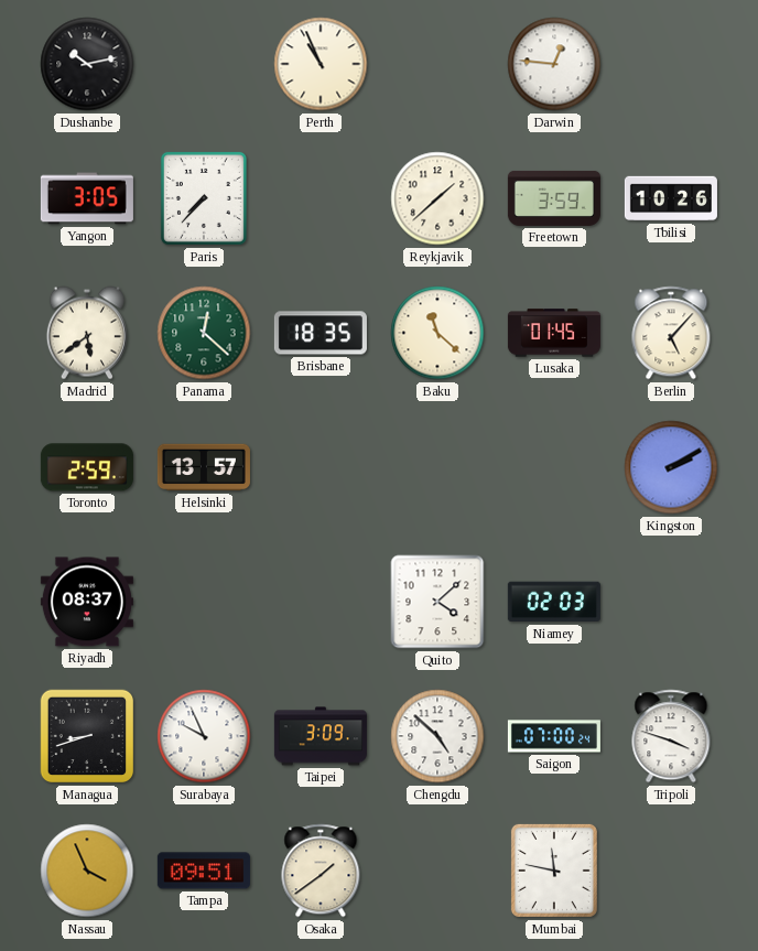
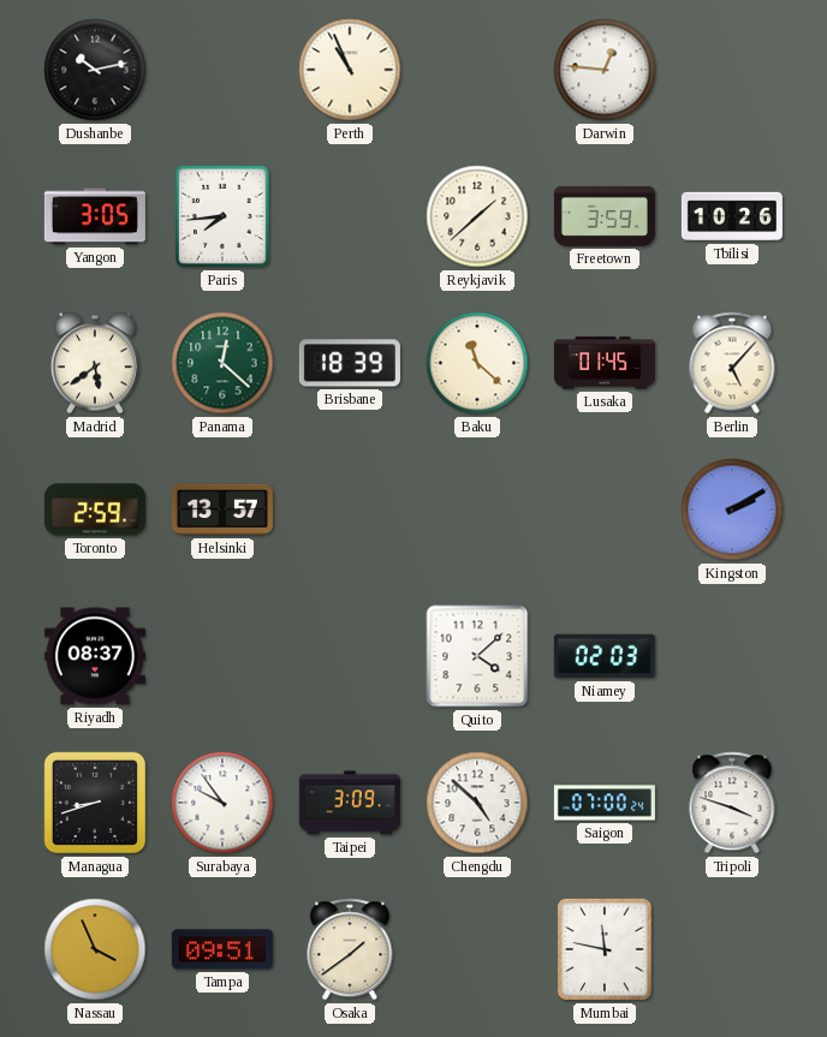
Paris: 7:37 -> 7:44 (222, 216)
Brisbane: 18:35 -> 18:39 (350, 363)
Surabaya: 9:56 -> 9:54 (222, 803)
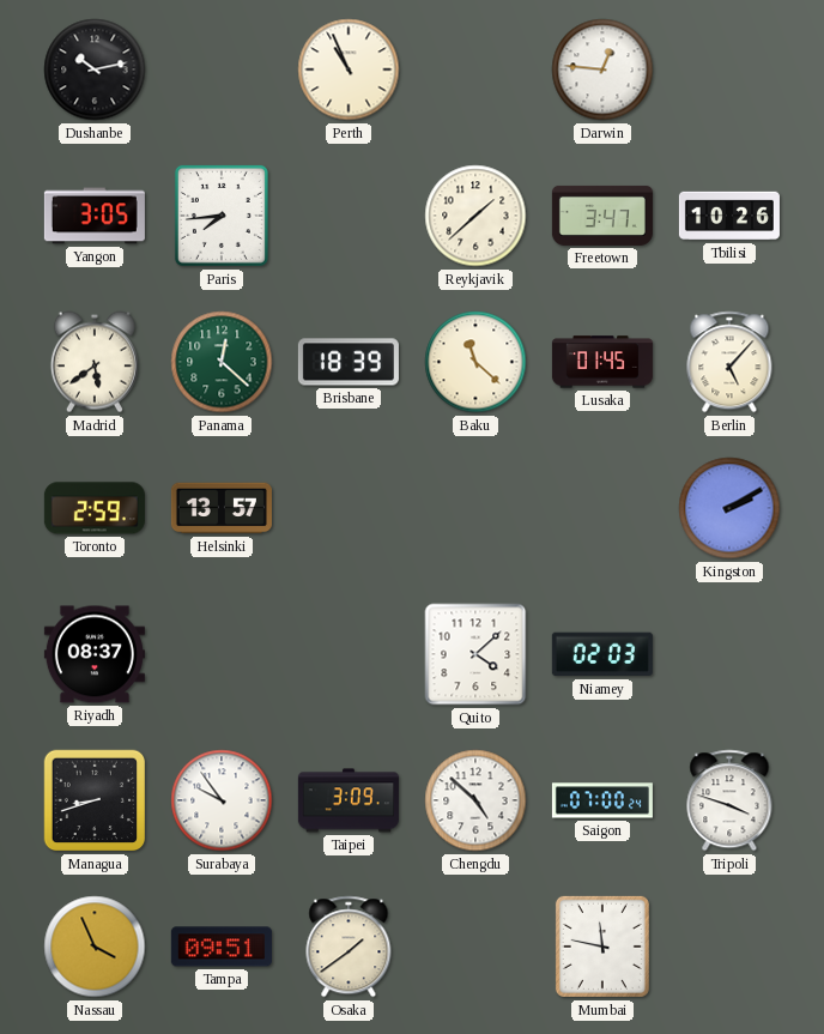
Freetown: 3:59 -> 3:47 (602, 216)
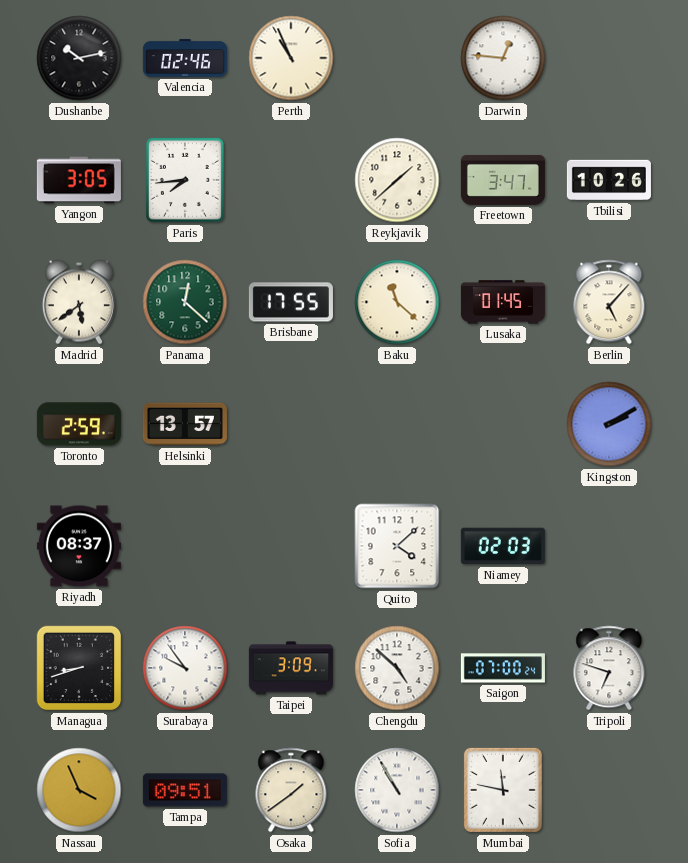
Valencia: none -> 02:46 (185, 58)
Brisbane: 18:39 -> 17:55 (291, 302)
Tripoli: 3:48 -> 6:48 (609, 668)
Sofia: none -> 10:55 (397, 790)
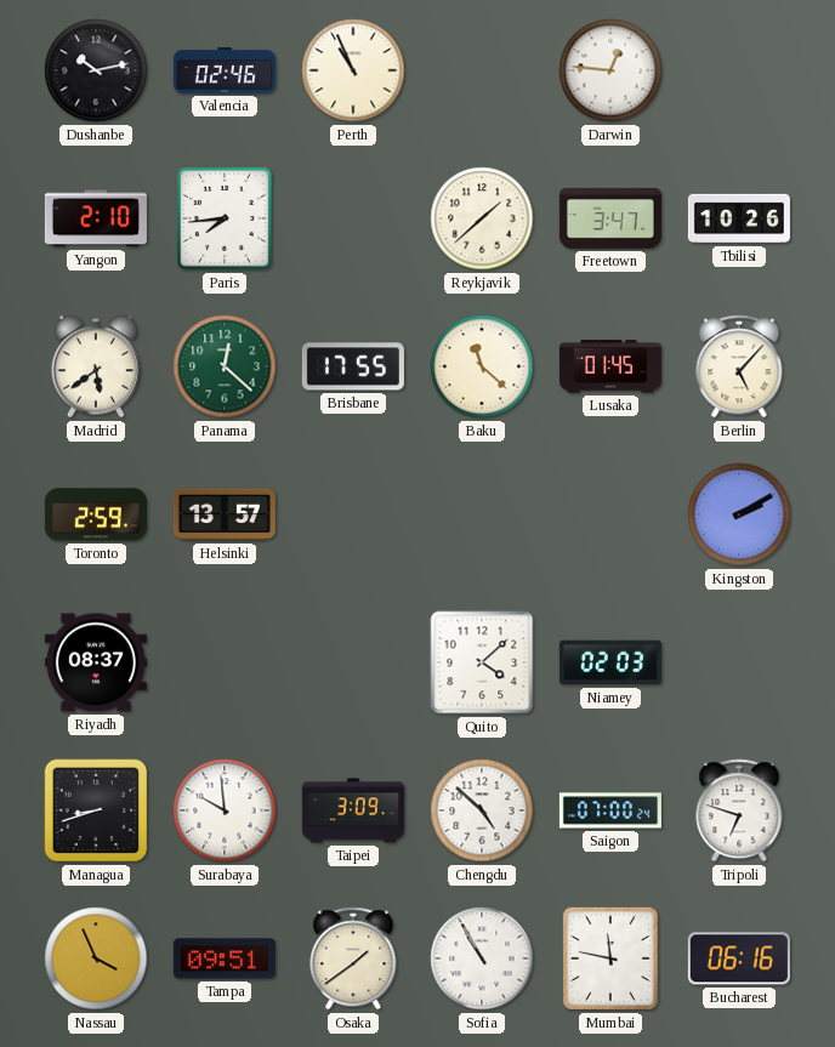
Yangon: 3:05 -> 2:10 (96, 218)
Surabaya: 9:54 -> 9:59 (225, 810)
Bucharest: none -> 06:16 (739, 958)
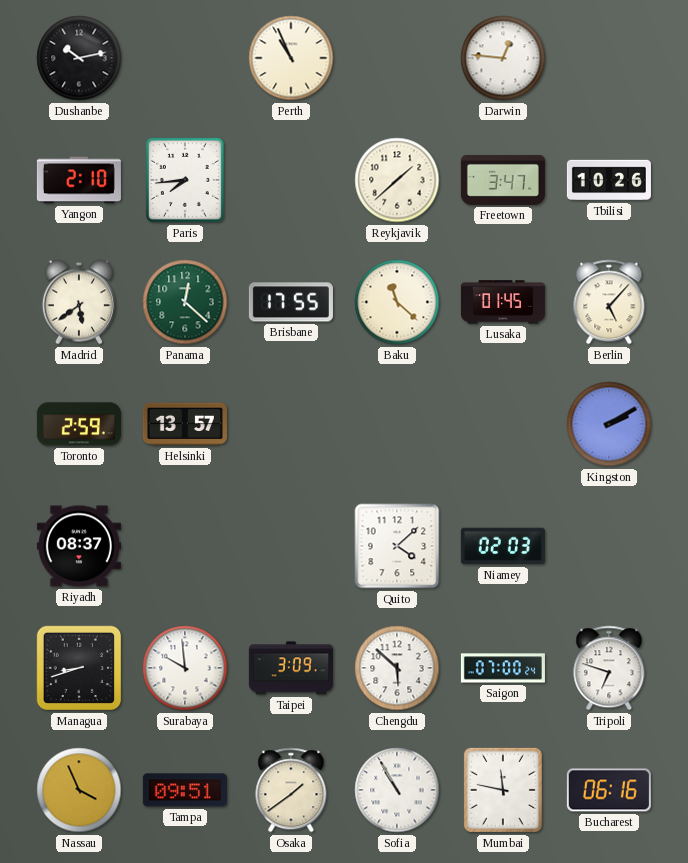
Valencia: 02:46 -> none (225, 70)
Chengdu: 4:52 -> 5:52 (397, 668)
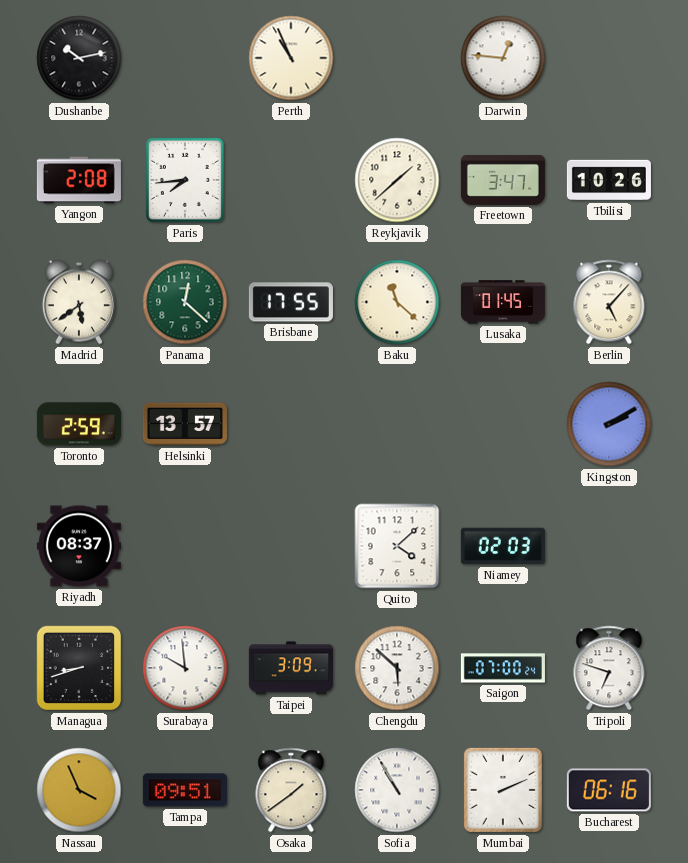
Yangon: 2:10 -> 2:08 (79, 180)
Mumbai: 11:47 -> 2:11 (503, 790)
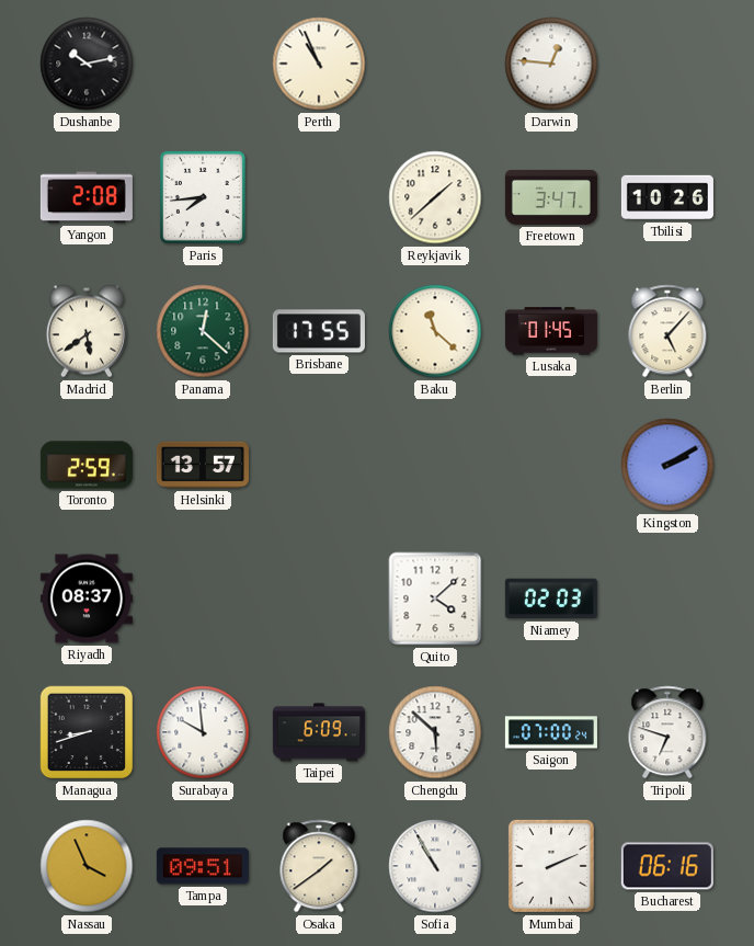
Taipei: 3:09 -> 6:09 (319, 732)
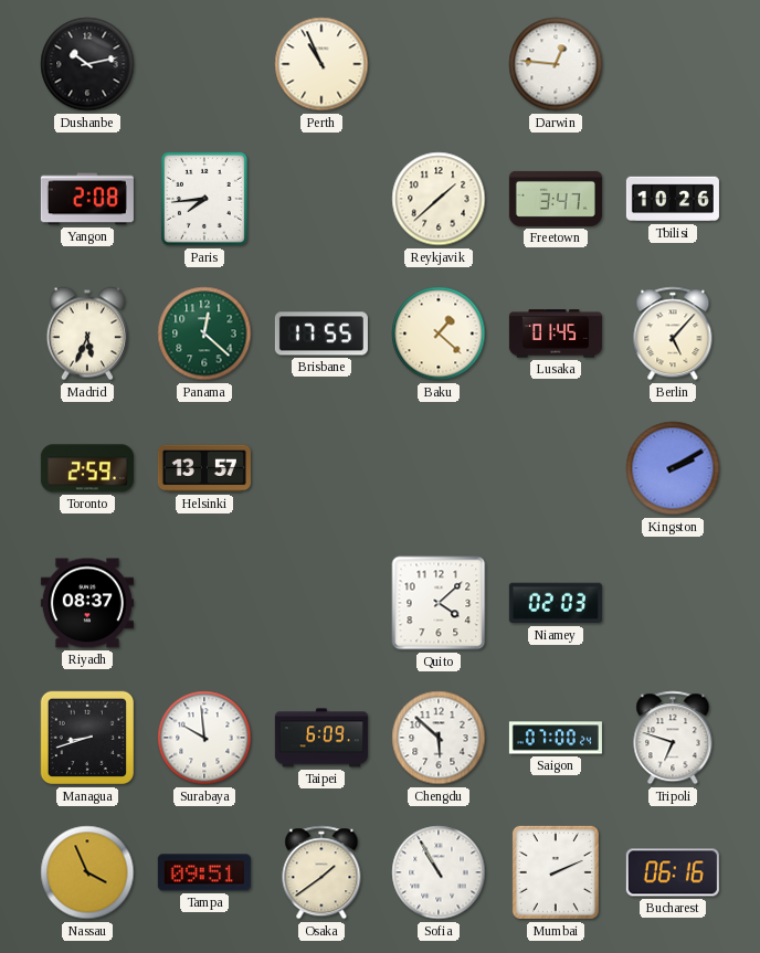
Madrid: 5:39 -> 5:34 (87, 333)
Baku: 11:22 -> 1:22 (439, 333)
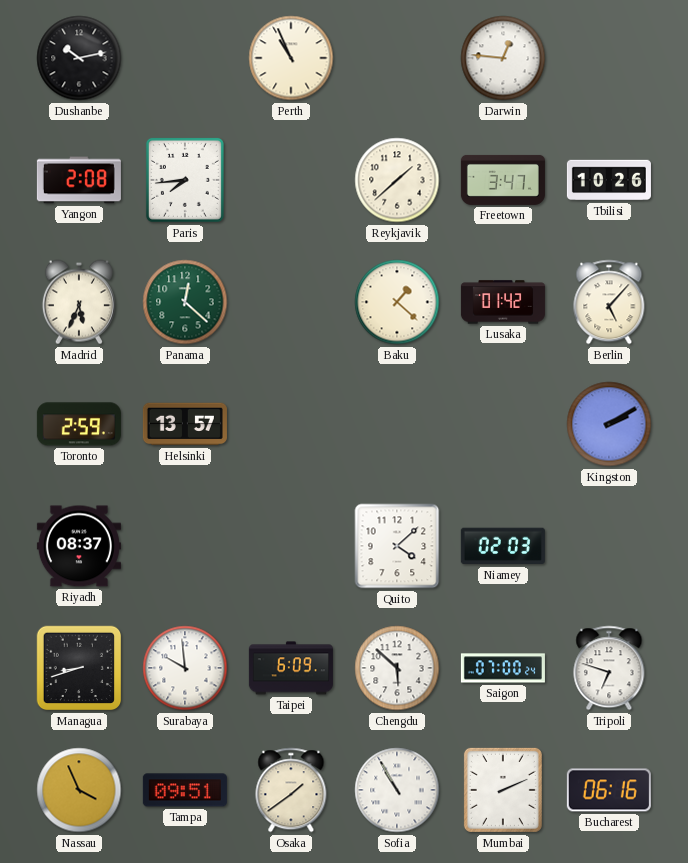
Brisbane: 17:55 -> none (321, 333)
Lusaka: 01:45 -> 01:42 (503, 302)
